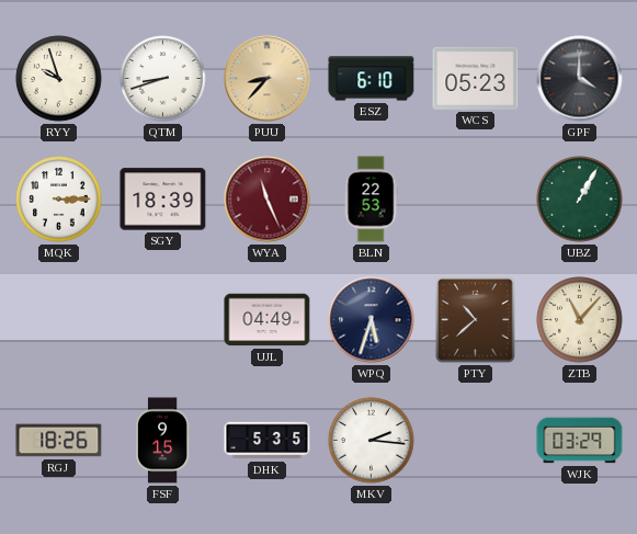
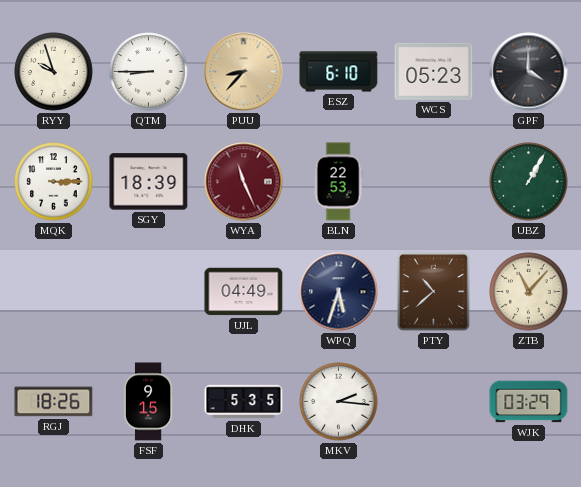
QTM: 8:42 -> 8:45 (149, 72)
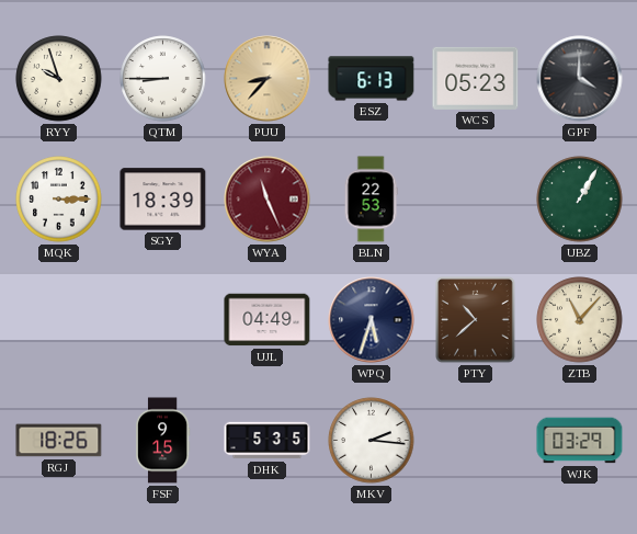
ESZ: 6:10 -> 6:13 (372, 79)
